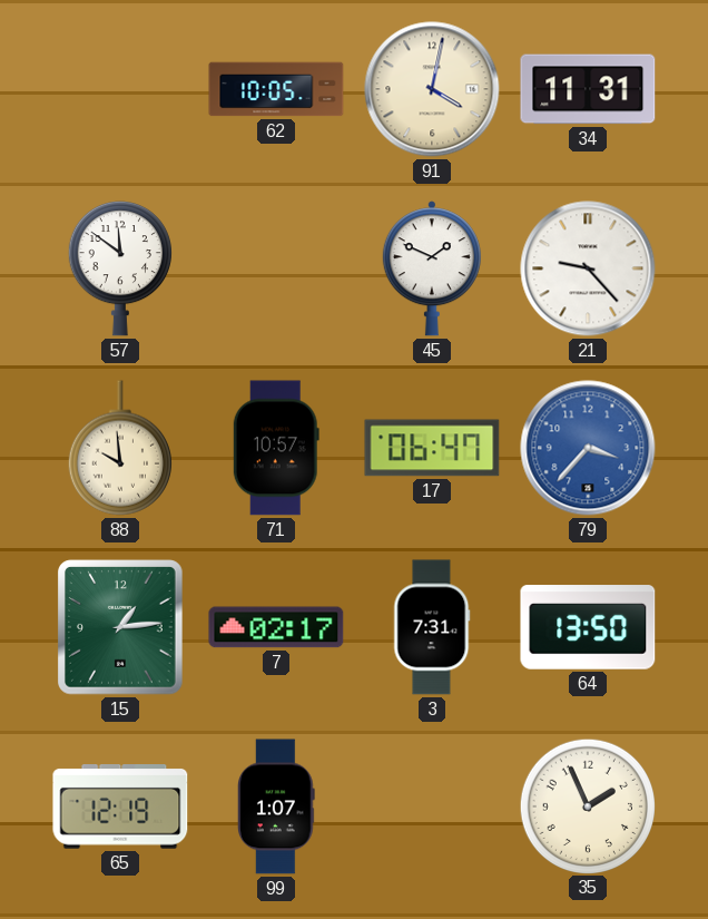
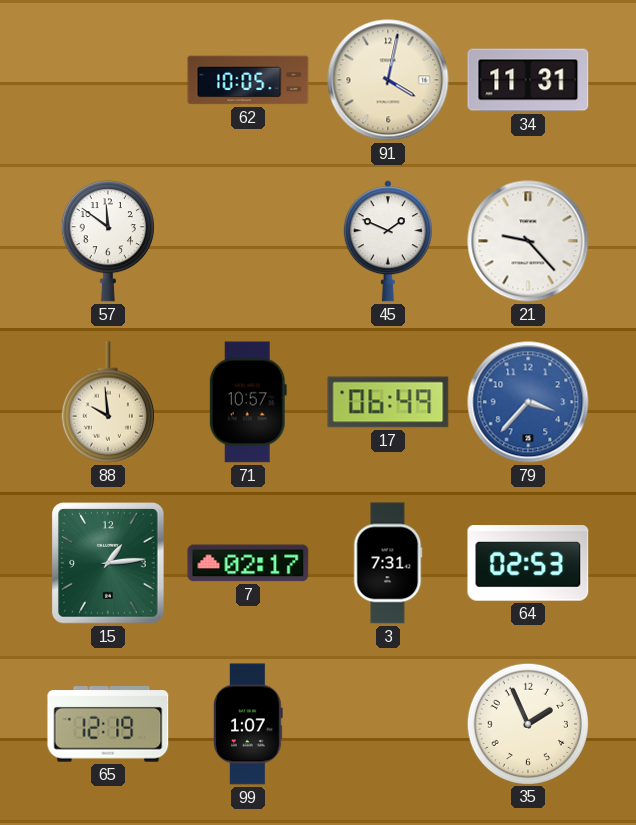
17: 06:47 -> 06:49 (388, 402)
64: 13:50 -> 02:53 (528, 563)
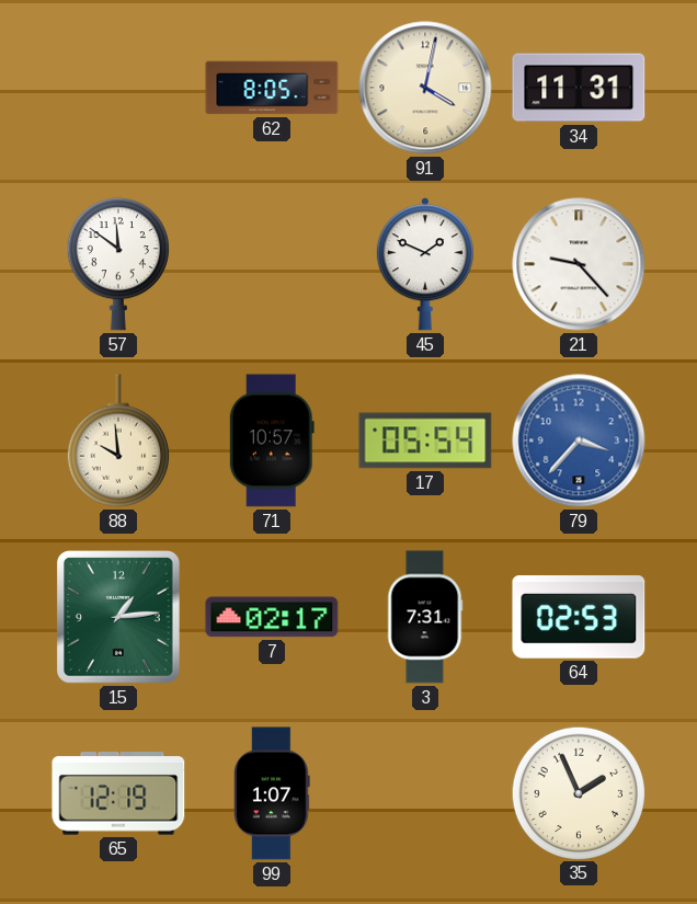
62: 10:05 -> 8:05 (272, 88)
17: 06:49 -> 05:54 (425, 440)
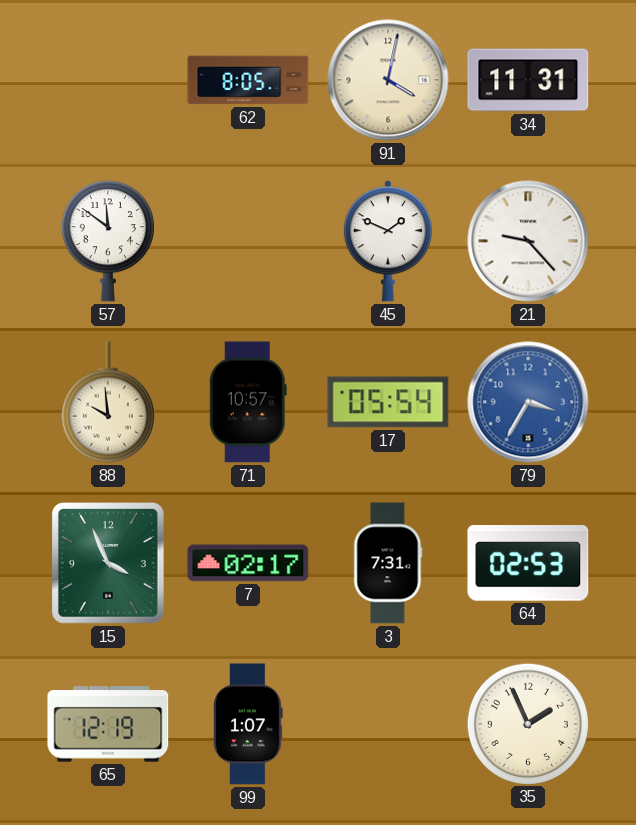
79: 3:37 -> 3:35 (528, 402)
15: 1:14 -> 3:56 (108, 563)
